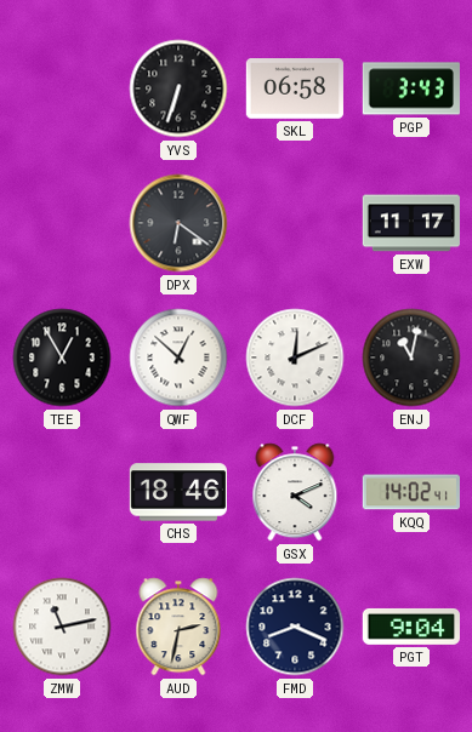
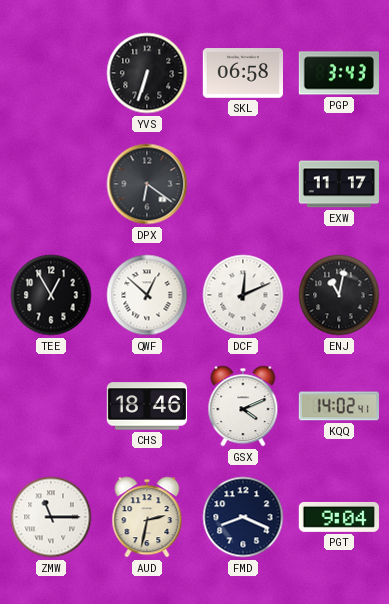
ZMW: 11:13 -> 11:15 (51, 517)
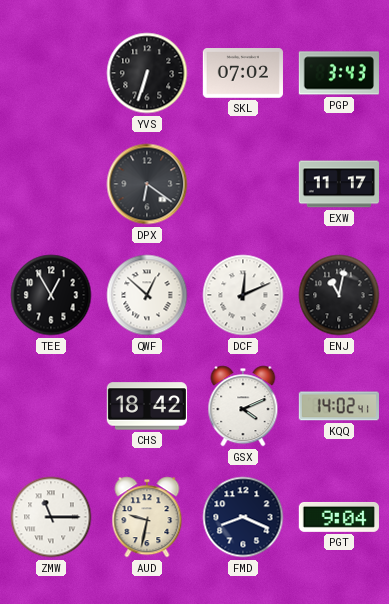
SKL: 06:58 -> 07:02 (243, 74)
CHS: 18:46 -> 18:42 (147, 406)
AUD: 2:32 -> 9:32 (147, 517)
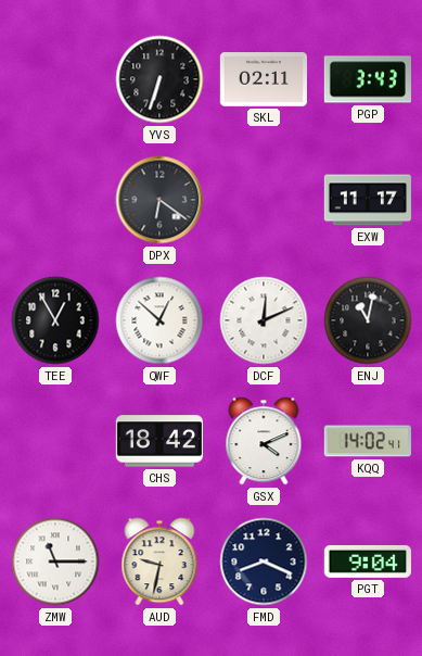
SKL: 07:02 -> 02:11 (264, 80)
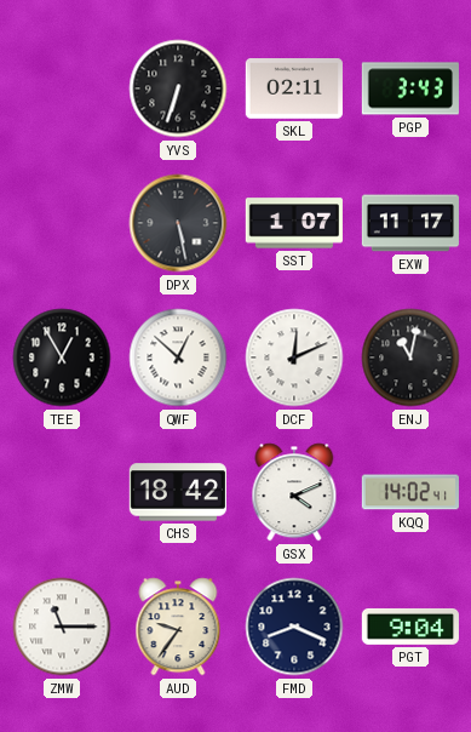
DPX: 6:21 -> 5:28 (178, 223)
SST: none -> 1:07 (294, 223)
AUD: 9:32 -> 9:36 (178, 627)
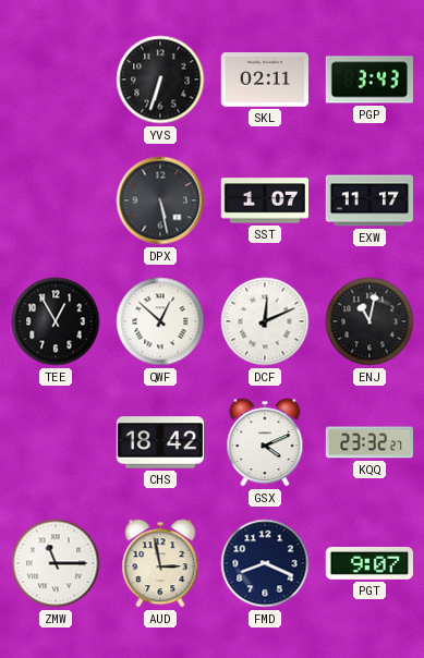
KQQ: 14:02 -> 23:32 (370, 442)
AUD: 9:36 -> 2:58 (160, 563)
PGT: 9:04 -> 9:07 (370, 563)
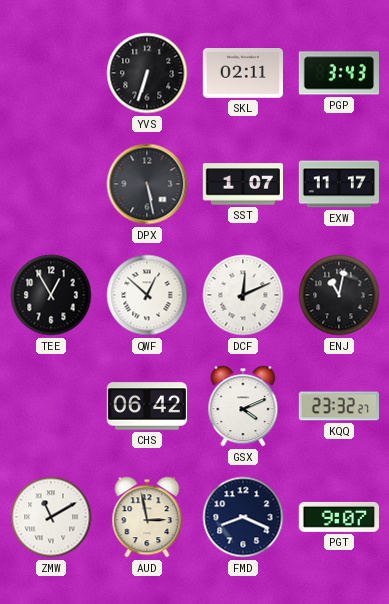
CHS: 18:42 -> 06:42 (147, 406)
ZMW: 11:15 -> 11:10 (51, 517)
